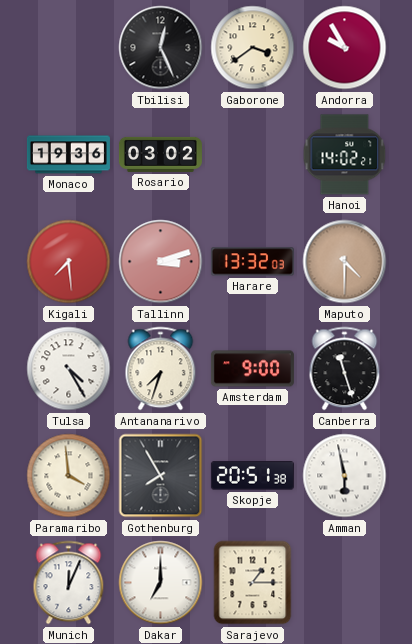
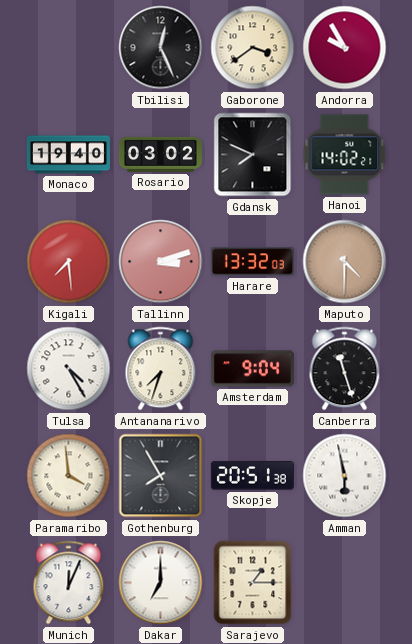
Monaco: 19:36 -> 19:40 (68, 155)
Gdansk: none -> 7:49 (253, 155)
Amsterdam: 9:00 -> 9:04 (252, 369)
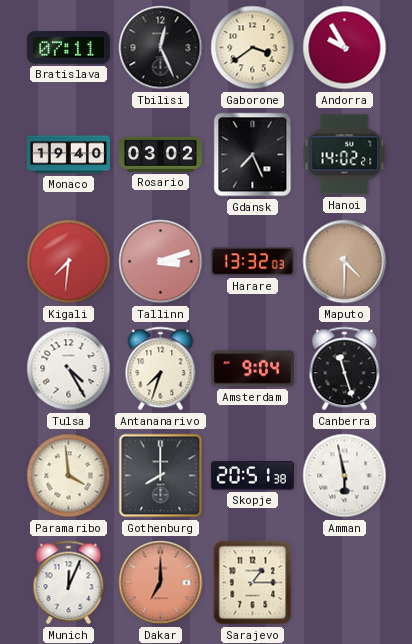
Bratislava: none -> 07:11 (68, 48)
Gdansk: 7:49 -> 7:26 (253, 155)
Kigali: 7:29 -> 7:31 (69, 262)
Gothenburg: 7:55 -> 8:00 (161, 476)
Dakar dial: white -> salmon (161, 583)
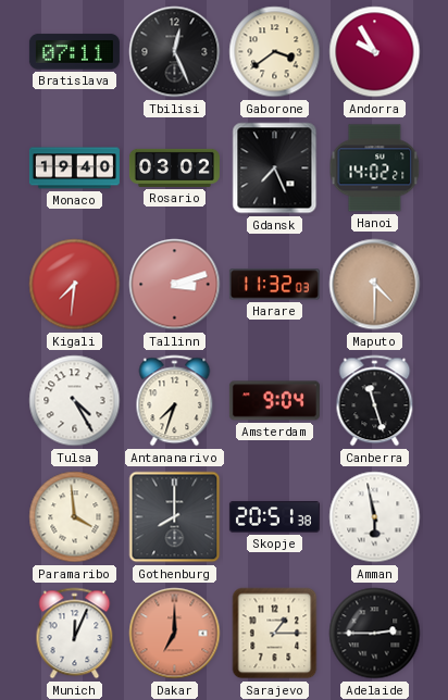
Harare: 13:32 -> 11:32 (274, 285)
Adelaide: none -> 2:45 (375, 634)
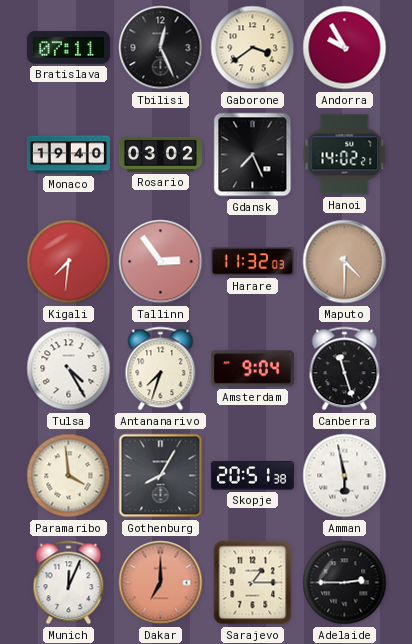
Tallinn: 3:12 -> 2:54 (161, 262)
Gothenburg: 8:00 -> 8:05 (161, 476)
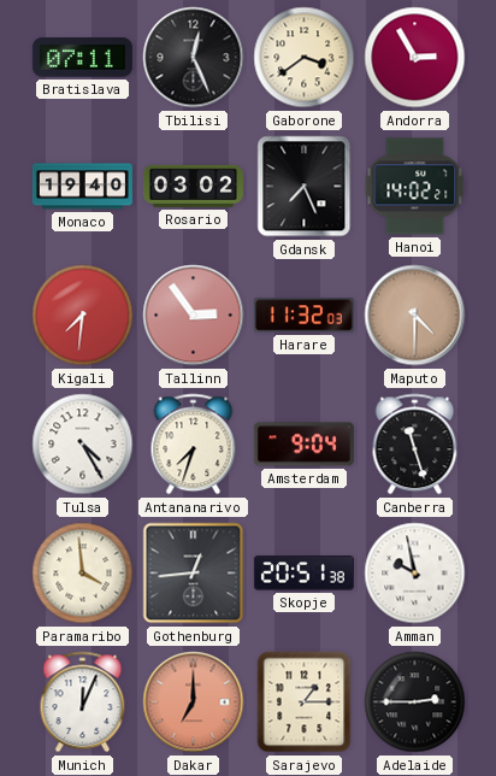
Andorra: 9:55 -> 2:55 (415, 58)
Gothenburg: 8:05 -> 12:44 (194, 574)
Amman: 5:58 -> 9:58 (415, 574)
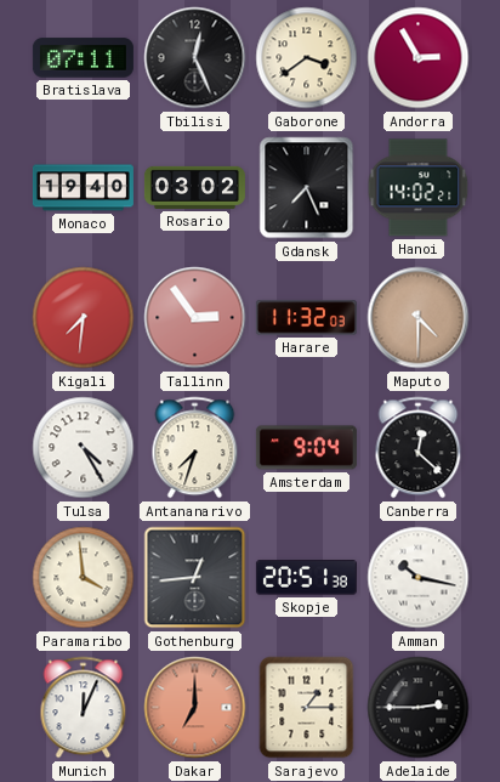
Canberra: 11:27 -> 12:22 (419, 448)
Amman: 9:58 -> 10:17 (419, 578)
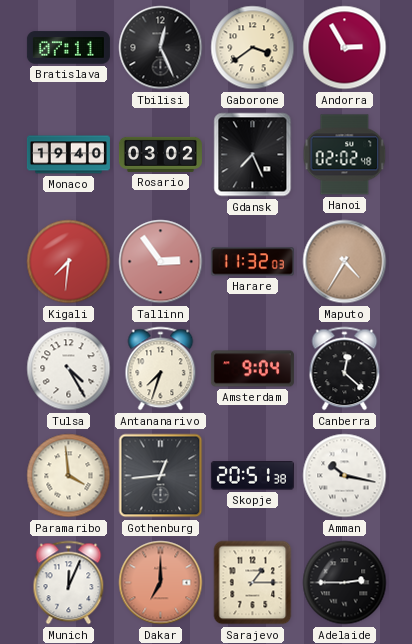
Hanoi: 14:02 -> 02:02 (345, 155)
Maputo: 4:30 -> 4:35 (345, 262)
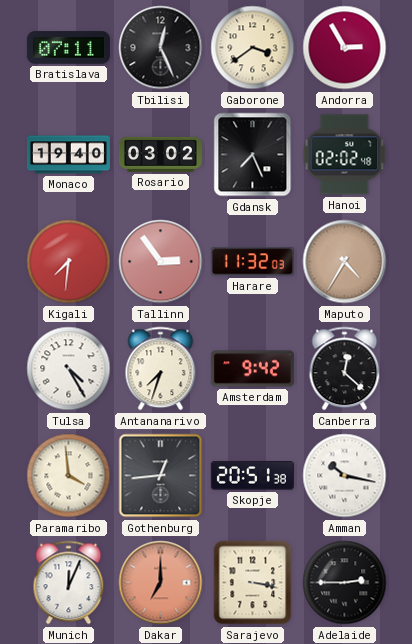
Amsterdam: 9:04 -> 9:42 (252, 369)
Sarajevo: 1:15 -> 3:17 (253, 583)
